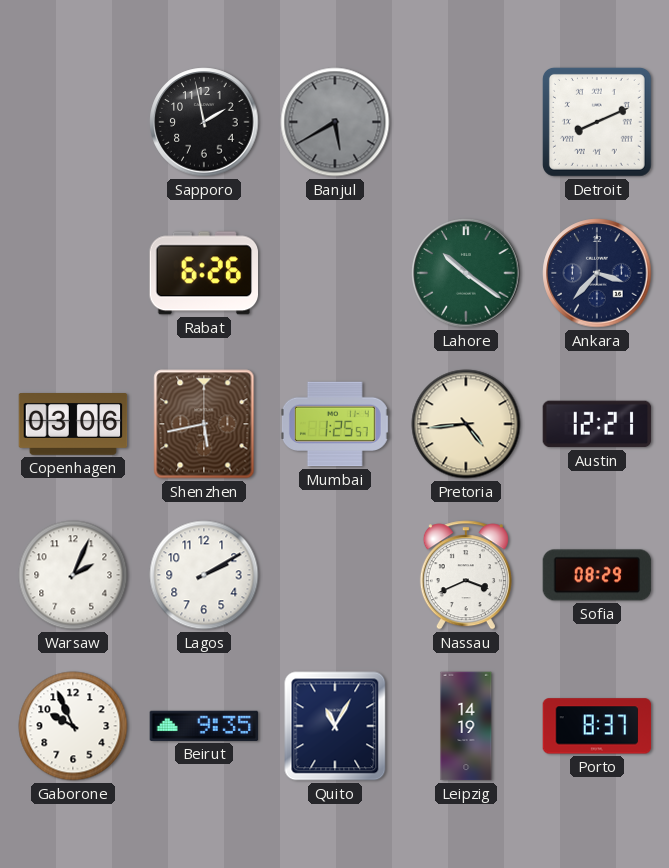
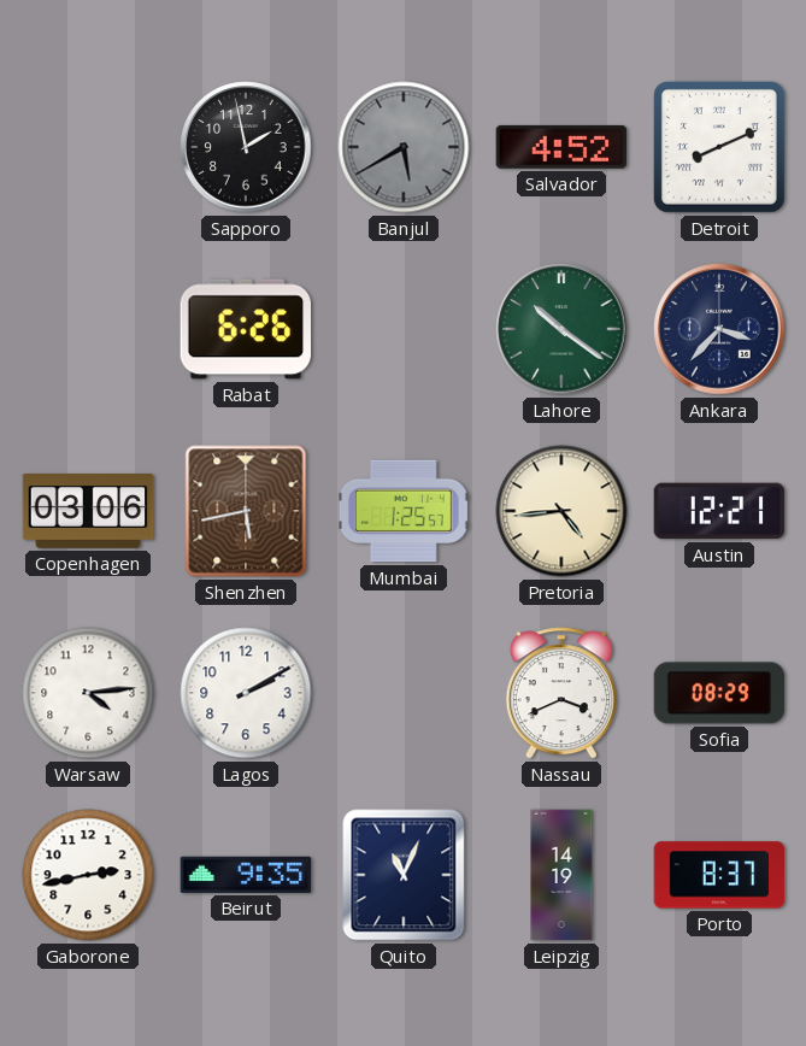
Salvador: none -> 4:52 (561, 147)
Warsaw: 2:04 -> 4:14 (88, 693)
Gaborone: 9:56 -> 2:43 (88, 875)
Quito: 11:05 -> 11:04 (404, 875)
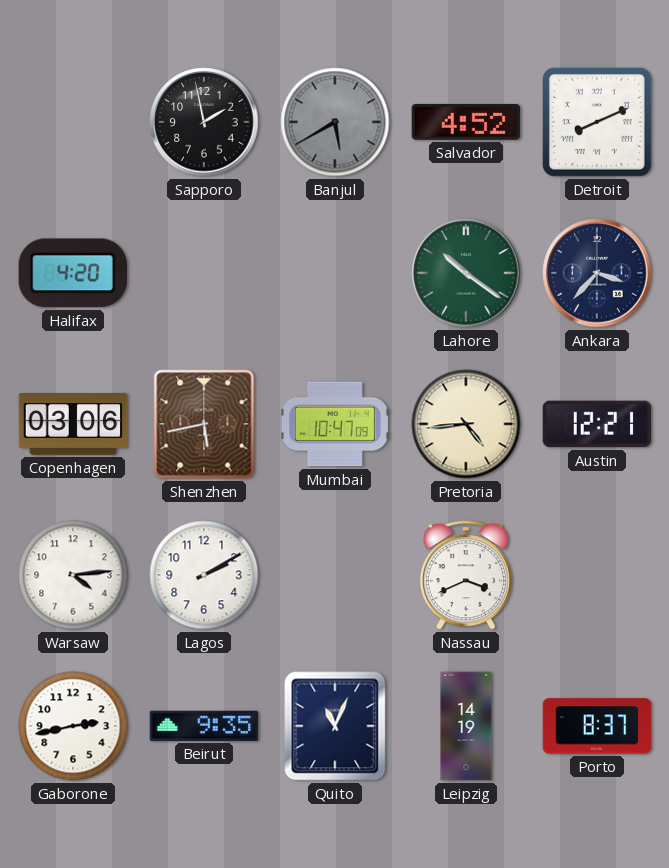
Halifax: none -> 4:20 (73, 273)
Rabat: 6:26 -> none (246, 329)
Mumbai: 1:25 -> 10:47 (335, 424)
Sofia: 08:29 -> none (719, 693)
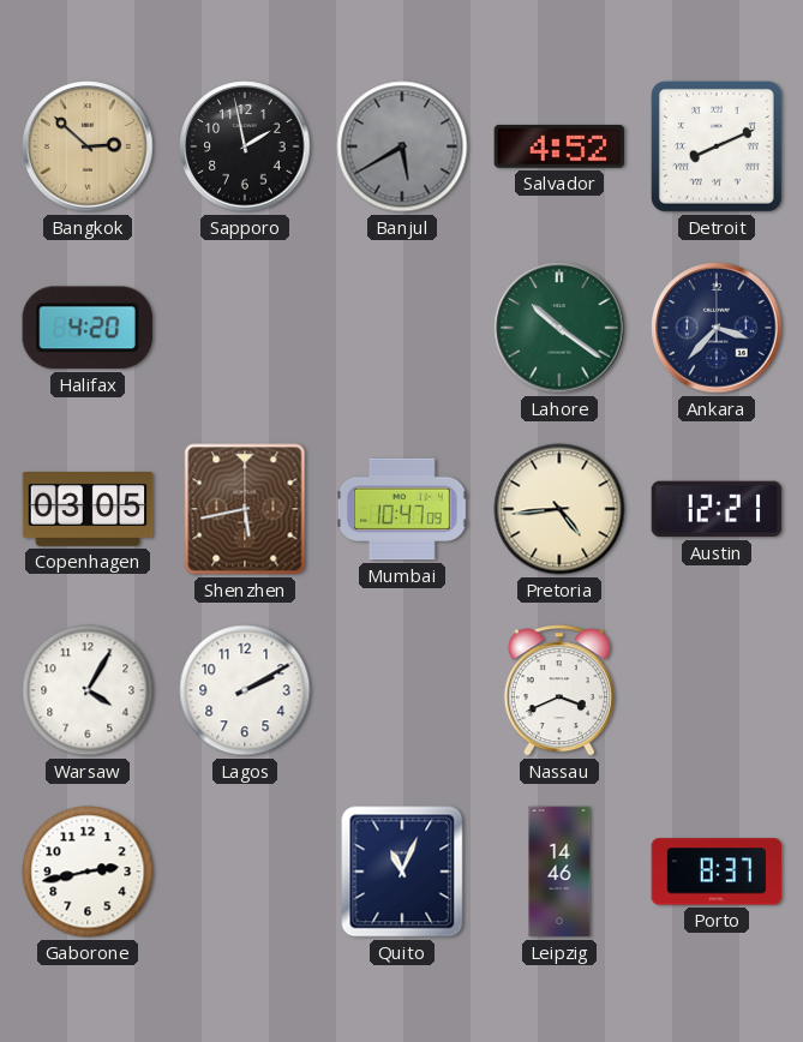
Bangkok: none -> 2:52 (88, 146)
Copenhagen: 03:06 -> 03:05 (88, 510)
Warsaw: 4:14 -> 4:05 (88, 690)
Beirut: 9:35 -> none (204, 726)
Leipzig: 14:19 -> 14:46 (559, 872)
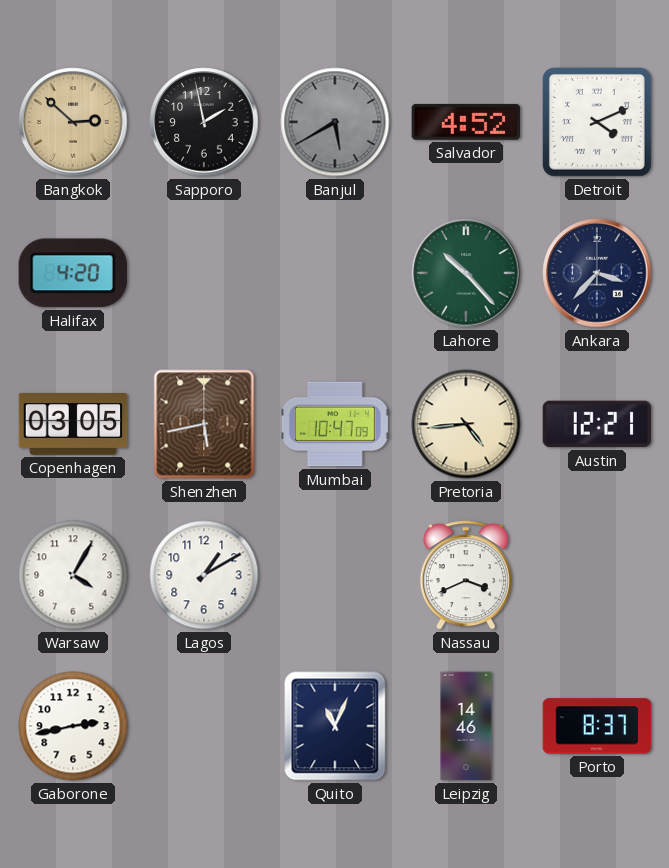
Detroit: 8:11 -> 4:11 (597, 122)
Lahore: 10:21 -> 10:23 (466, 273)
Lagos: 2:10 -> 1:10 (204, 575)
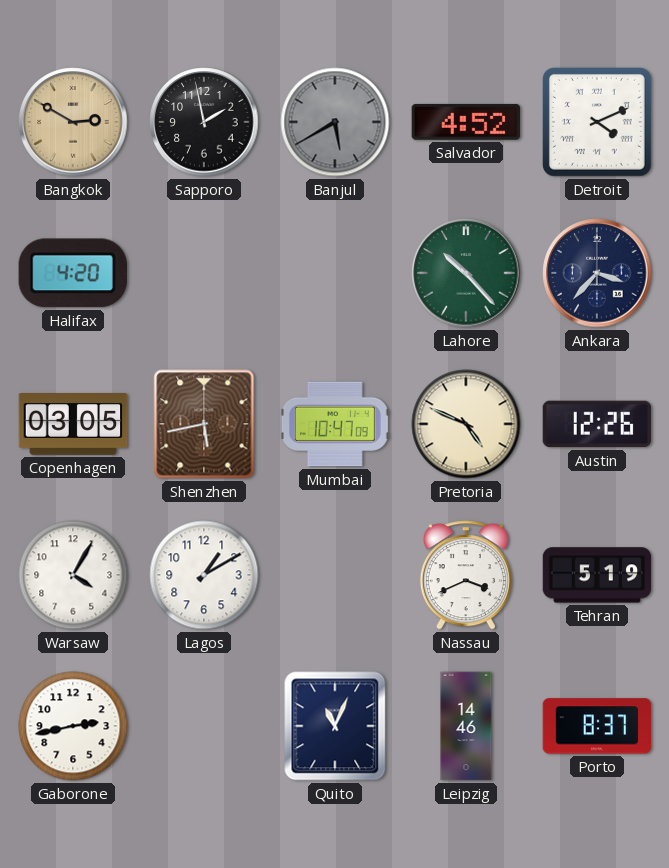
Bangkok: 2:52 -> 2:50 (73, 122)
Pretoria: 4:44 -> 4:49 (466, 424)
Austin: 12:21 -> 12:26 (597, 424)
Tehran: none -> 5:19 (597, 575)
